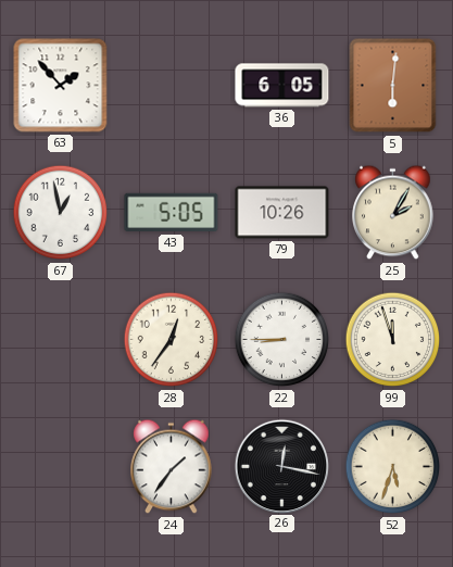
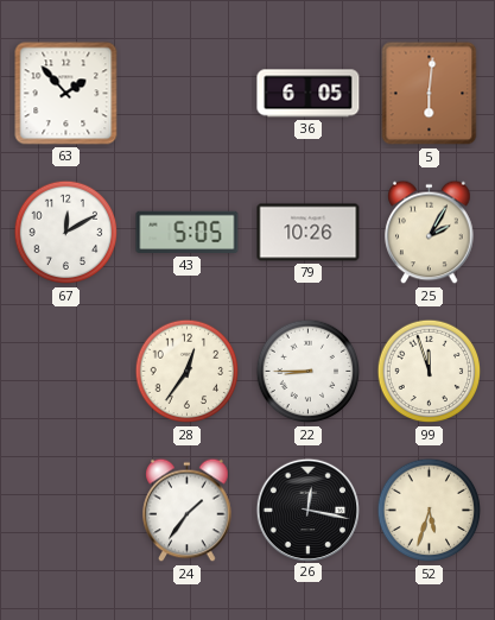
67: 12:58 -> 12:10 (66, 233)
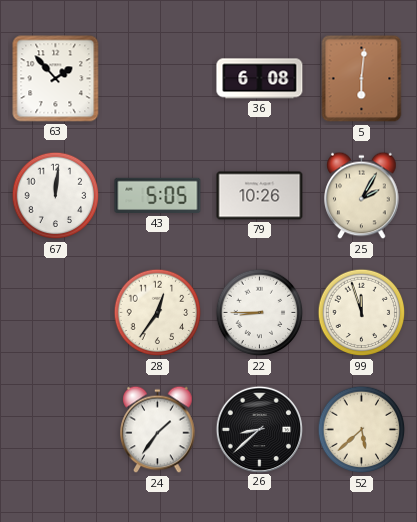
36: 6:05 -> 6:08 (260, 79)
67: 12:10 -> 12:01 (56, 196)
26: 12:17 -> 8:38 (259, 429)
52: 5:33 -> 5:38 (362, 430)
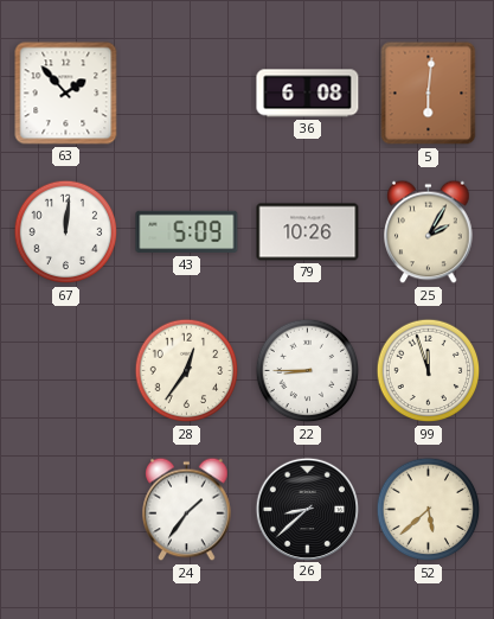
43: 5:05 -> 5:09 (187, 232)
